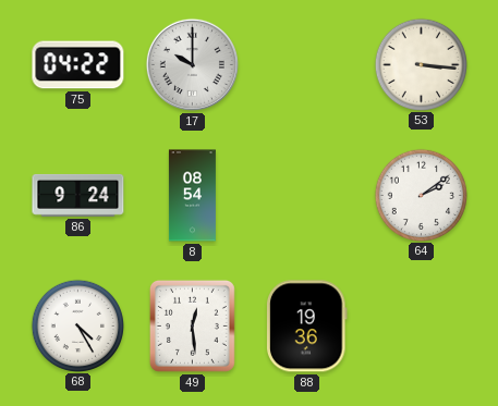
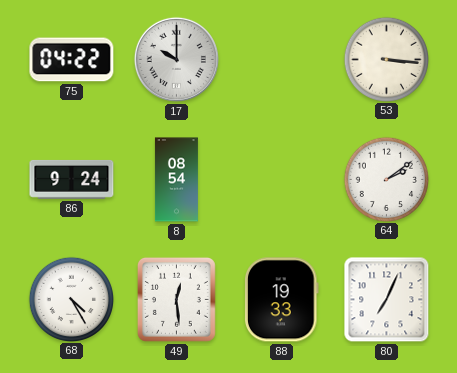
88: 19:36 -> 19:33 (282, 300)
80: none -> 7:04 (387, 300)
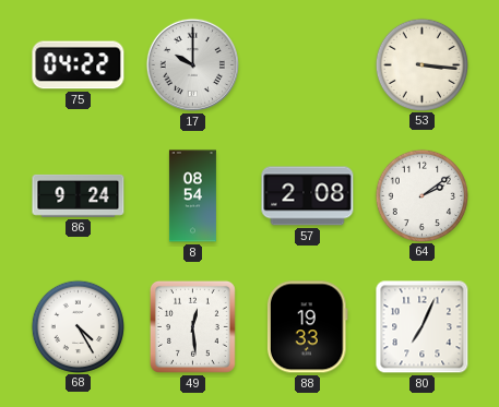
57: none -> 2:08 (308, 196)
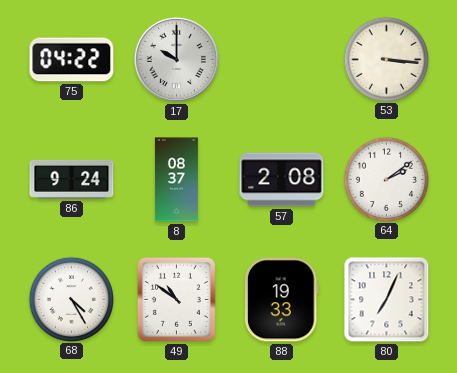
8: 08:54 -> 08:37 (176, 180)
49: 12:29 -> 10:51 (176, 299)
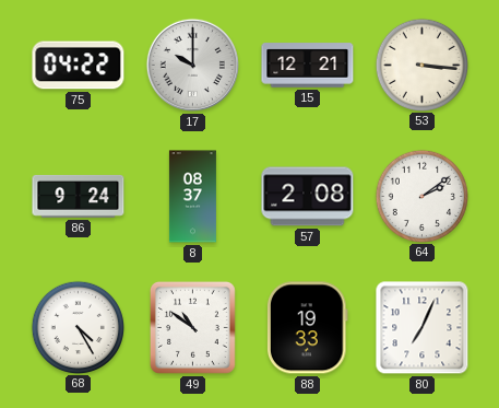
15: none -> 12:21 (308, 66)
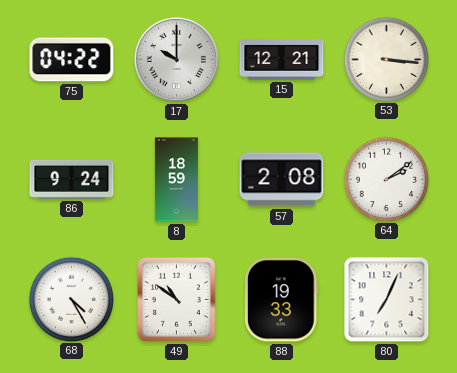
8: 08:37 -> 18:59 (176, 180)
